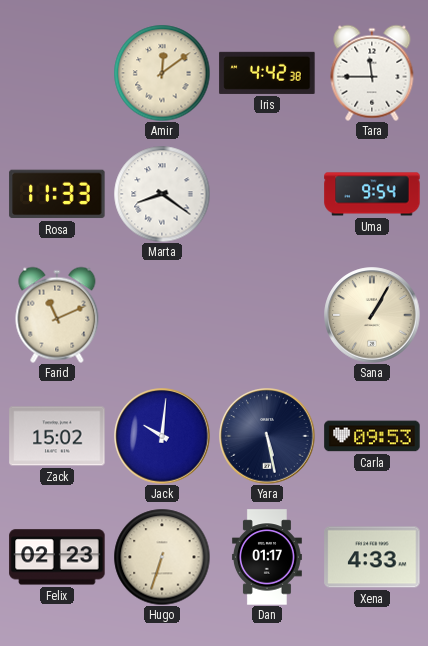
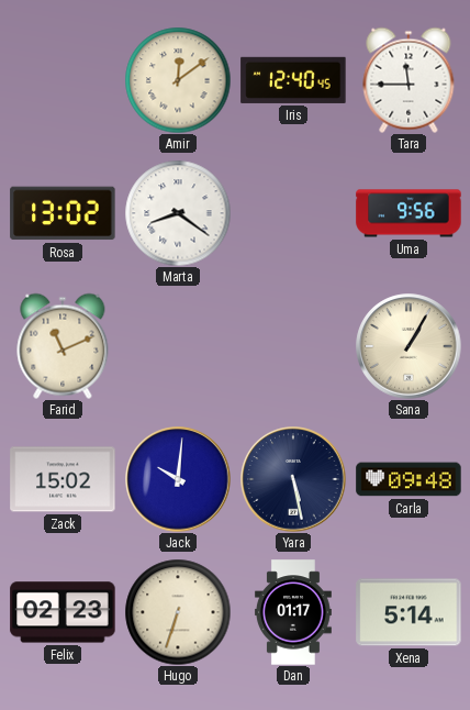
Iris: 4:42 -> 12:40 (293, 80)
Rosa: 11:33 -> 13:02 (63, 213)
Uma: 9:54 -> 9:56 (409, 213)
Carla: 09:53 -> 09:48 (409, 479)
Xena: 4:33 -> 5:14 (409, 612)
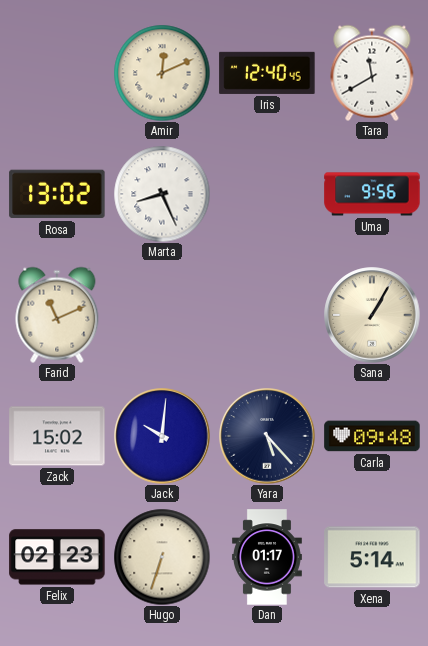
Amir: 12:09 -> 12:11 (162, 73)
Tara: 11:45 -> 11:40 (372, 73)
Marta: 8:21 -> 8:26 (162, 194)
Yara: 5:28 -> 5:23 (267, 436)
